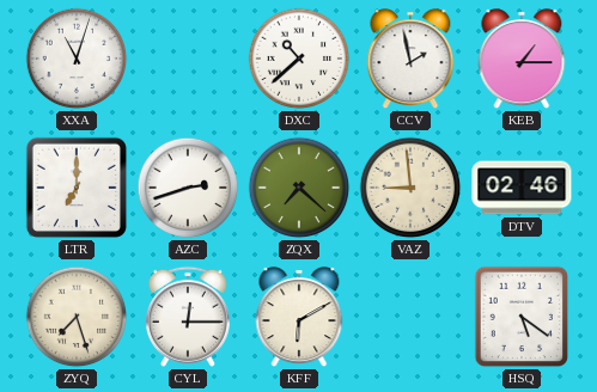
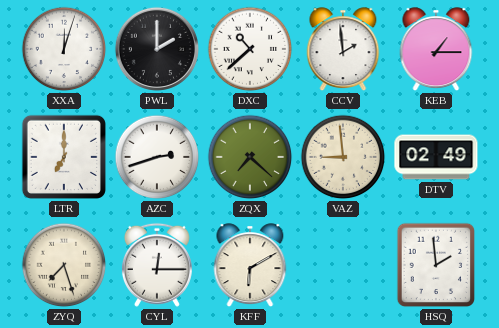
XXA: 11:03 -> 12:03 (64, 49)
PWL: none -> 2:00 (157, 49)
CCV: 1:58 -> 1:59 (343, 50)
DTV: 02:46 -> 02:49 (436, 157)
HSQ: 5:21 -> 1:59 (435, 265)
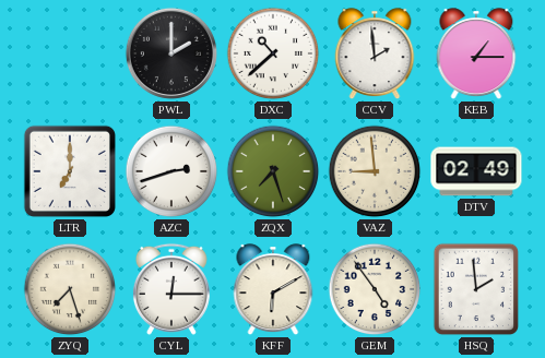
XXA: 12:03 -> none (64, 49)
ZQX: 7:22 -> 7:27 (273, 171)
GEM: none -> 4:54 (375, 289)
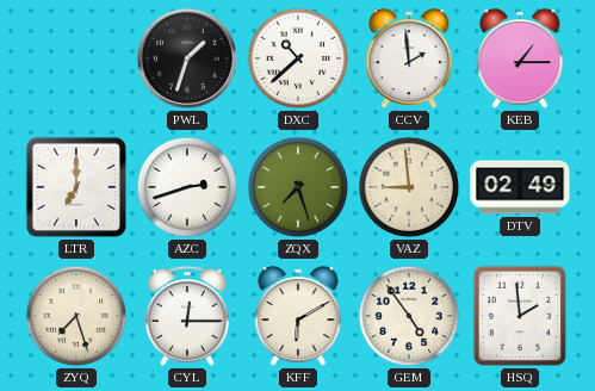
PWL: 2:00 -> 1:33 (187, 58)
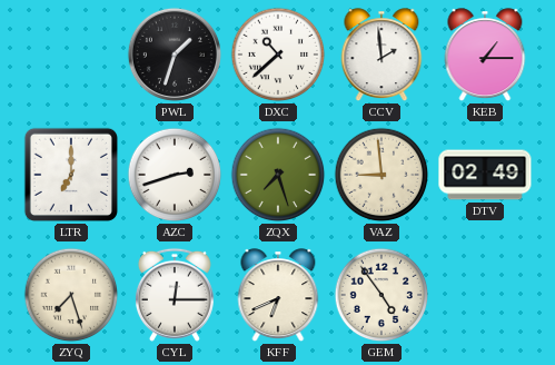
KFF: 6:10 -> 6:41 (278, 296)
HSQ: 1:59 -> none (519, 316)
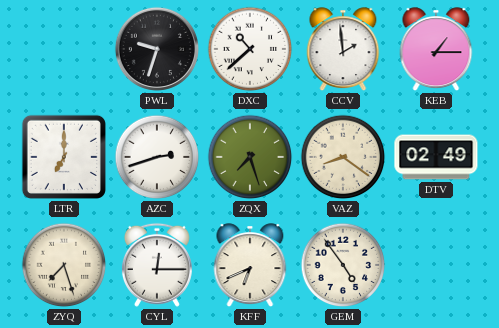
PWL: 1:33 -> 9:33 (157, 49)
VAZ: 8:59 -> 8:21 (343, 157)
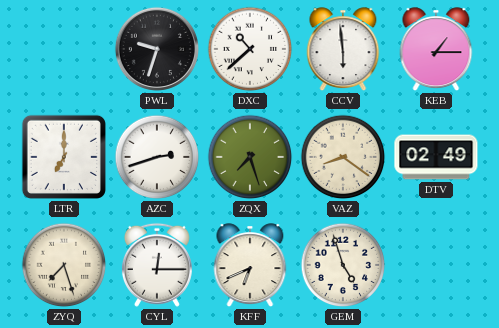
CCV: 1:59 -> 5:59 (343, 50)
GEM: 4:54 -> 4:57 (343, 265)
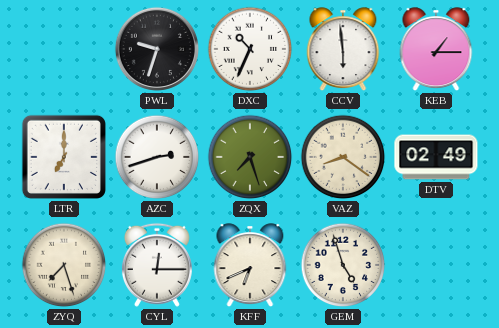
DXC: 10:38 -> 10:34 (250, 49)
